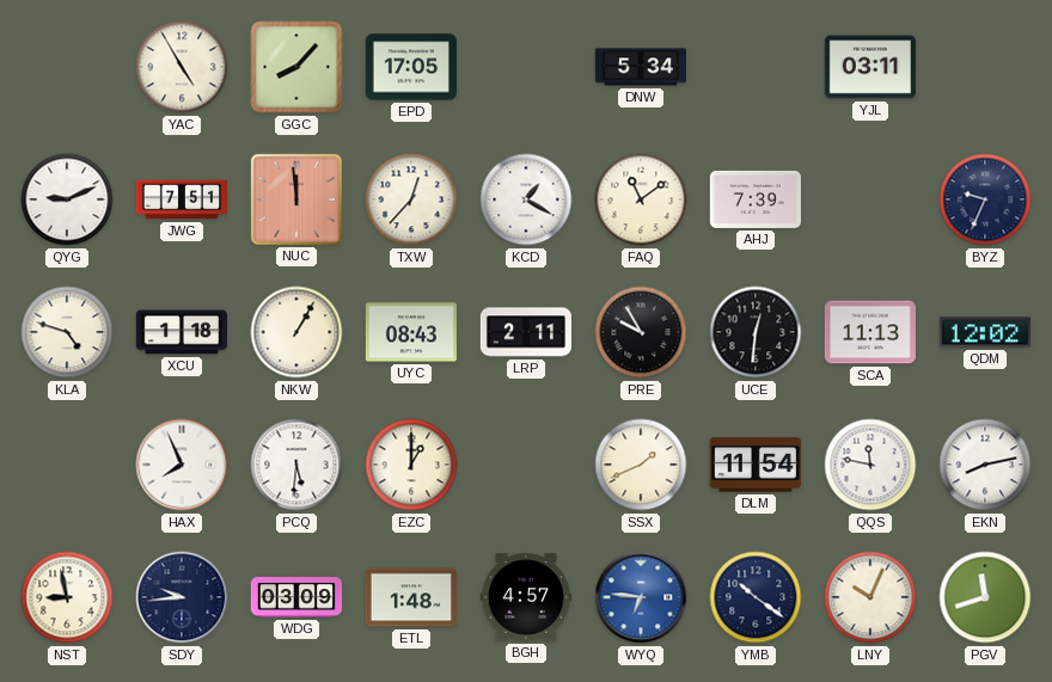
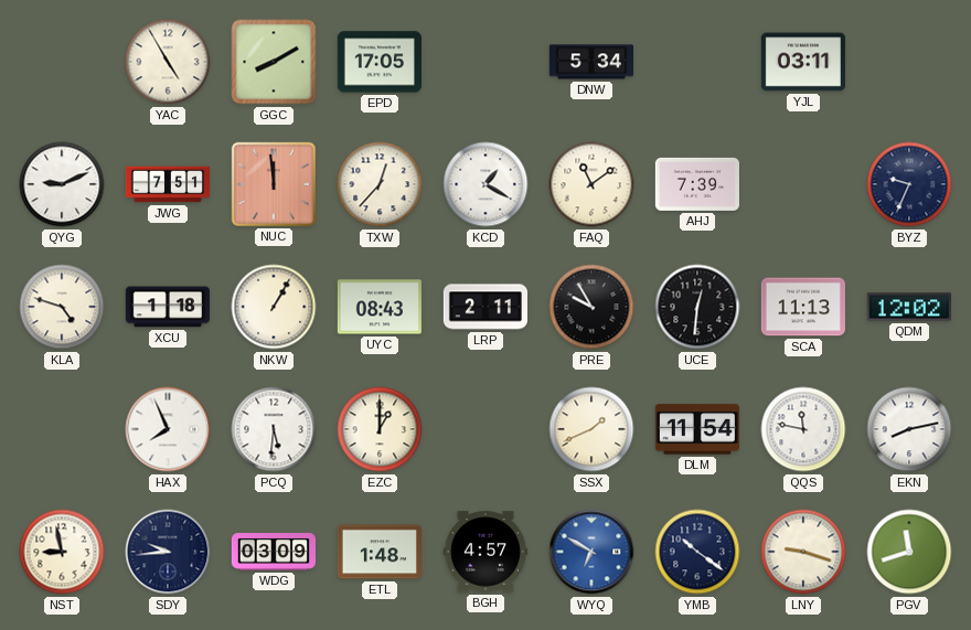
GGC: 8:07 -> 8:10 (274, 62)
WYQ: 6:46 -> 6:50 (591, 552)
LNY: 10:04 -> 9:18 (803, 552)
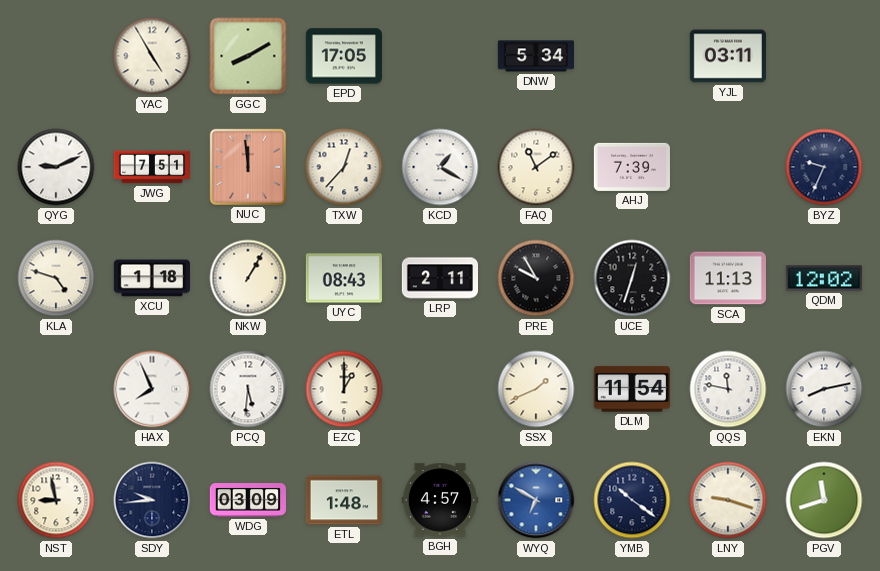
UCE: 12:31 -> 12:33 (632, 278)
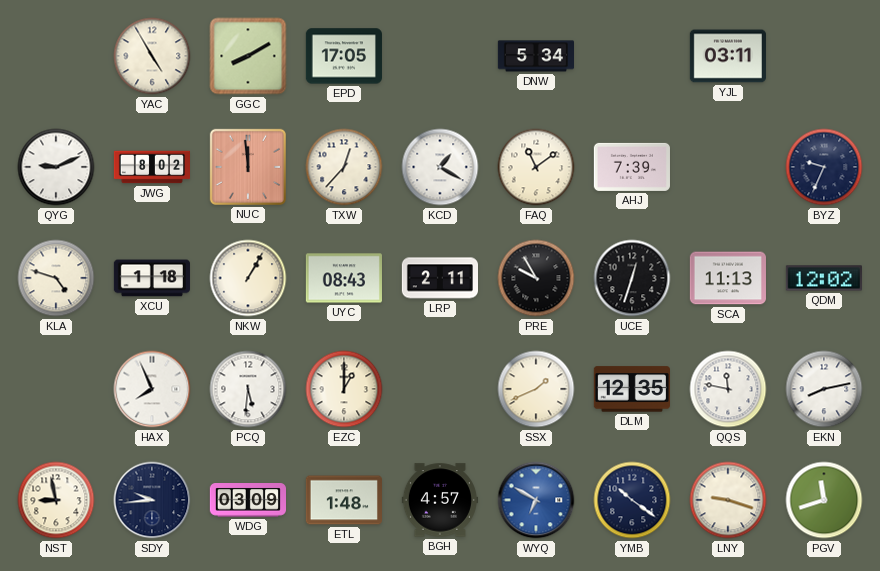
JWG: 7:51 -> 8:02 (151, 167)
DLM: 11:54 -> 12:35 (632, 389)
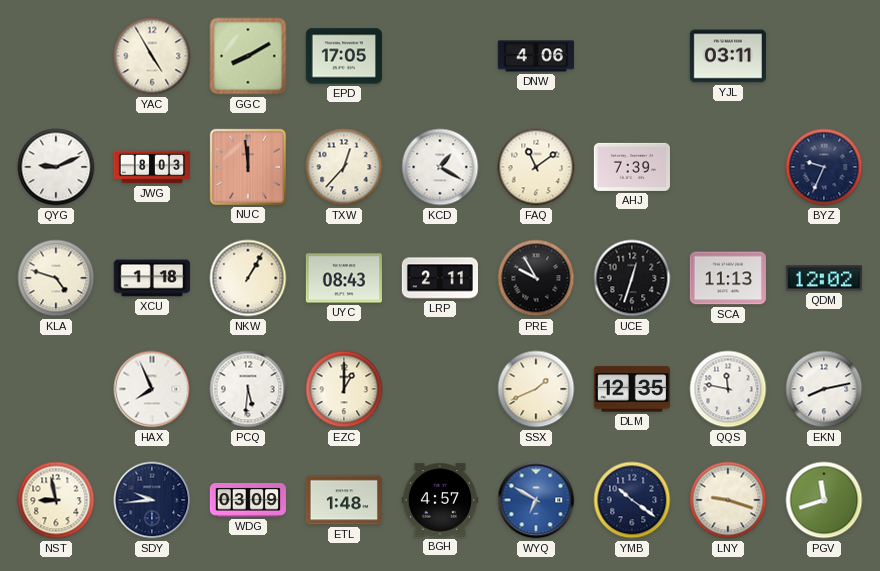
DNW: 5:34 -> 4:06 (535, 56)
JWG: 8:02 -> 8:03 (151, 167)
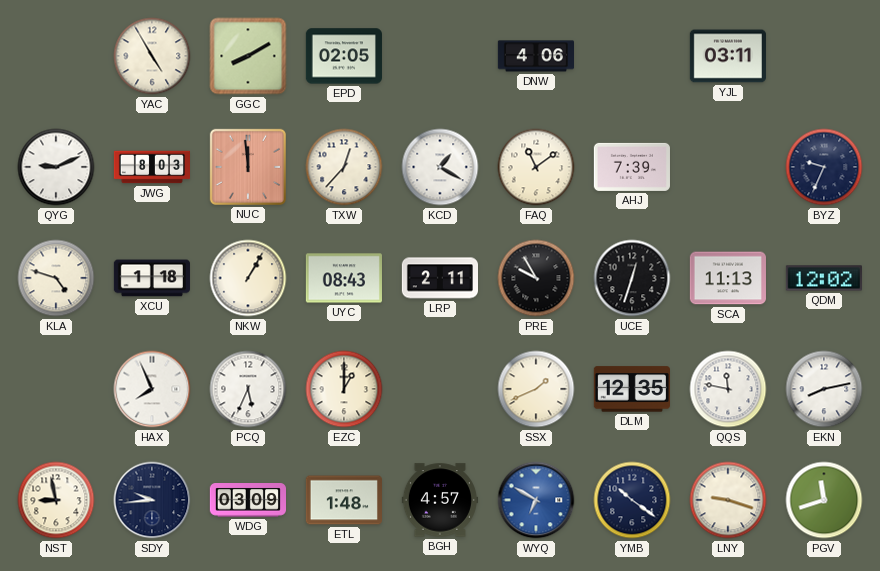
EPD: 17:05 -> 02:05 (343, 56)
PCQ: 5:31 -> 5:34 (248, 389)
